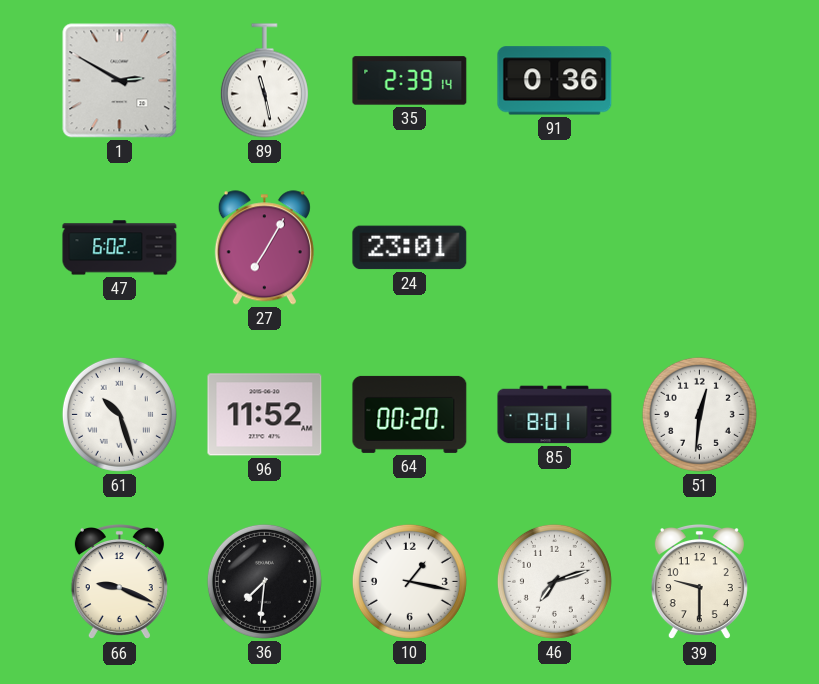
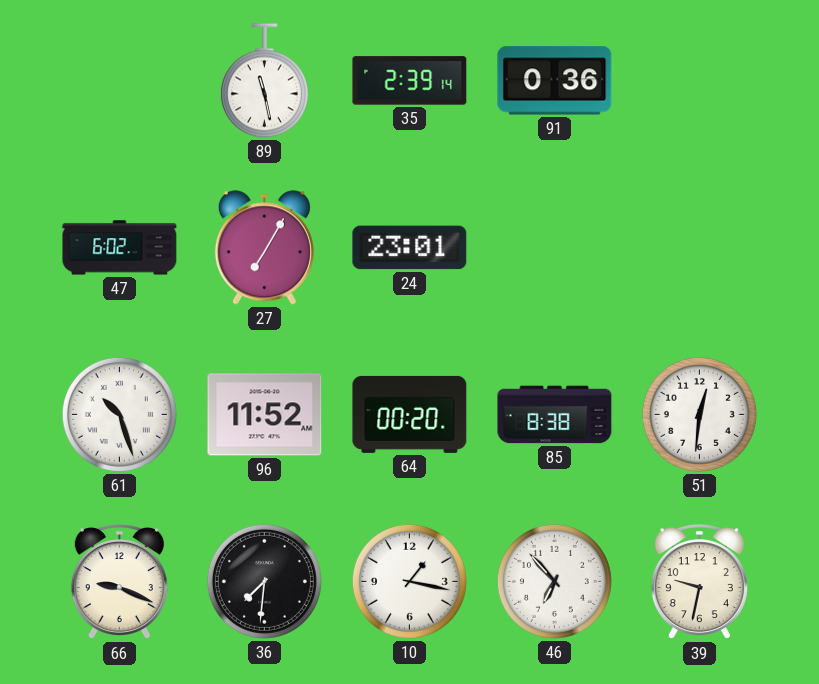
1: 2:50 -> none (120, 81)
85: 8:01 -> 8:38 (555, 415)
46: 7:12 -> 6:53 (554, 581)
39: 9:30 -> 9:32 (699, 583)
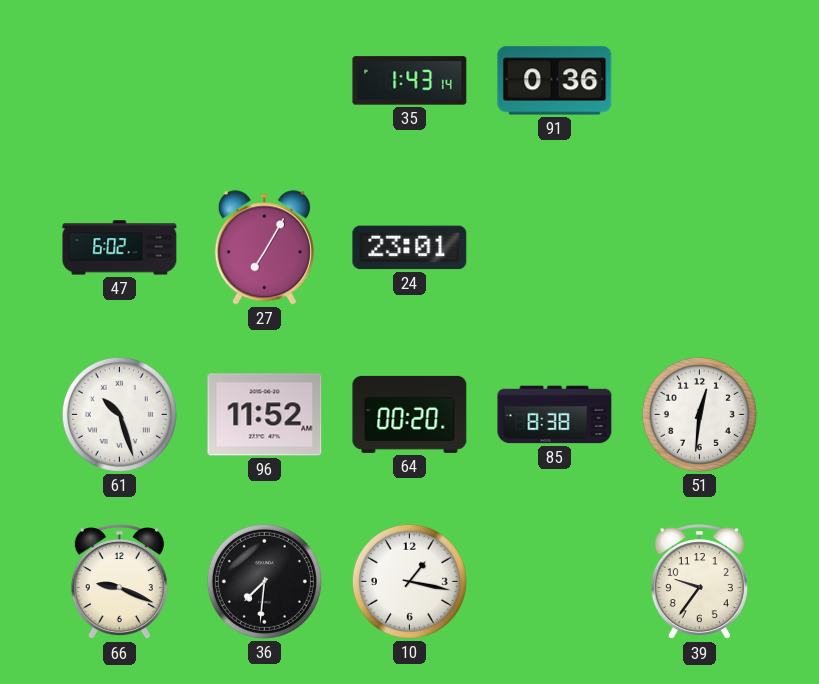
89: 11:28 -> none (264, 81)
35: 2:39 -> 1:43 (410, 81)
46: 6:53 -> none (554, 581)
39: 9:32 -> 9:36 (699, 583)
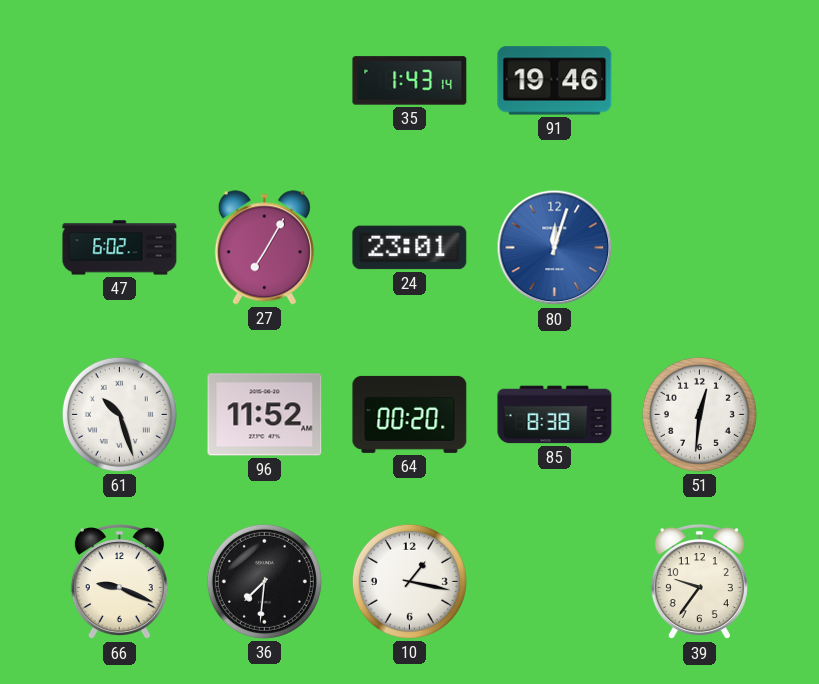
91: 0:36 -> 19:46 (555, 81)
80: none -> 12:03 (555, 248)
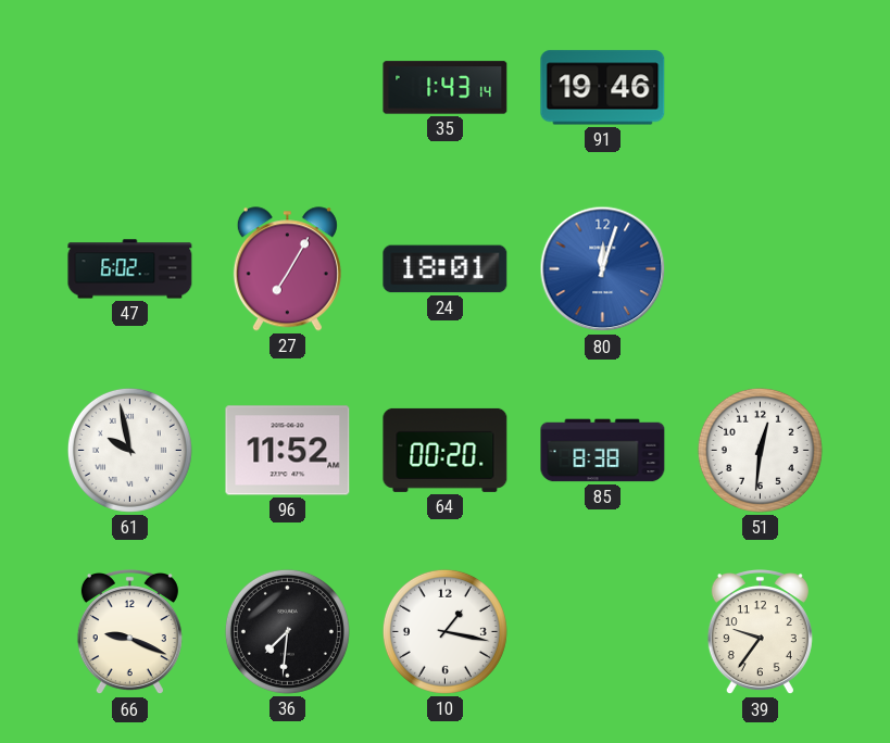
24: 23:01 -> 18:01 (446, 269)
61: 10:27 -> 9:58 (129, 450)
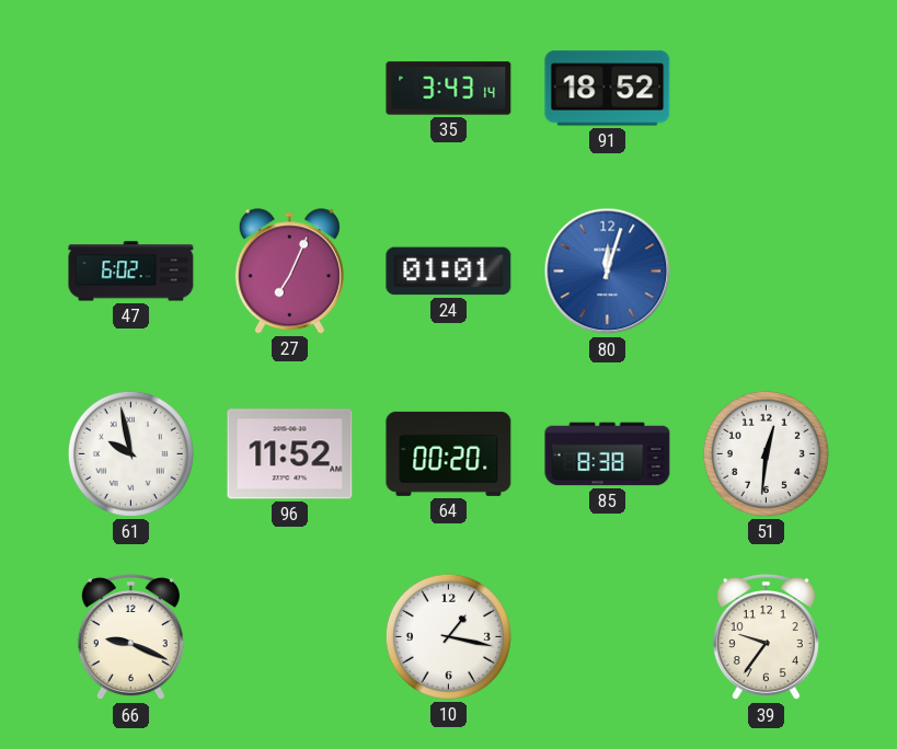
35: 1:43 -> 3:43 (449, 89)
91: 19:46 -> 18:52 (608, 89)
27: 7:05 -> 7:04 (289, 272)
24: 18:01 -> 01:01 (449, 272)
36: 7:31 -> none (287, 631)
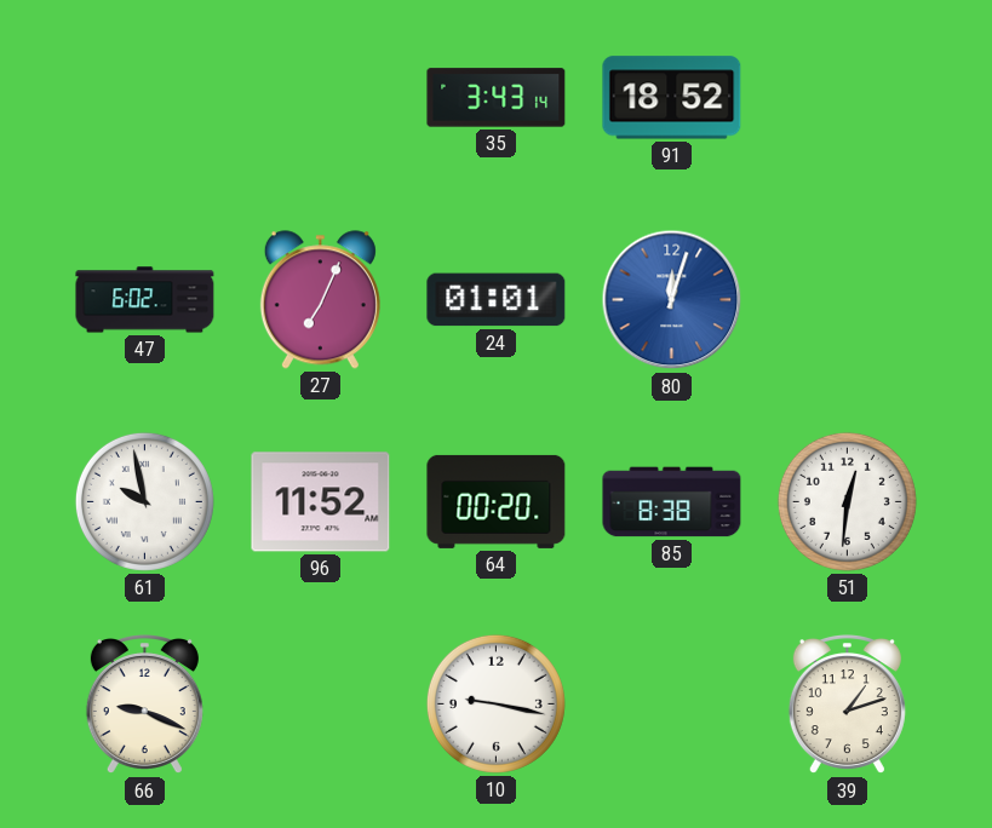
10: 1:17 -> 9:17 (495, 703)
39: 9:36 -> 1:12 (847, 706)
